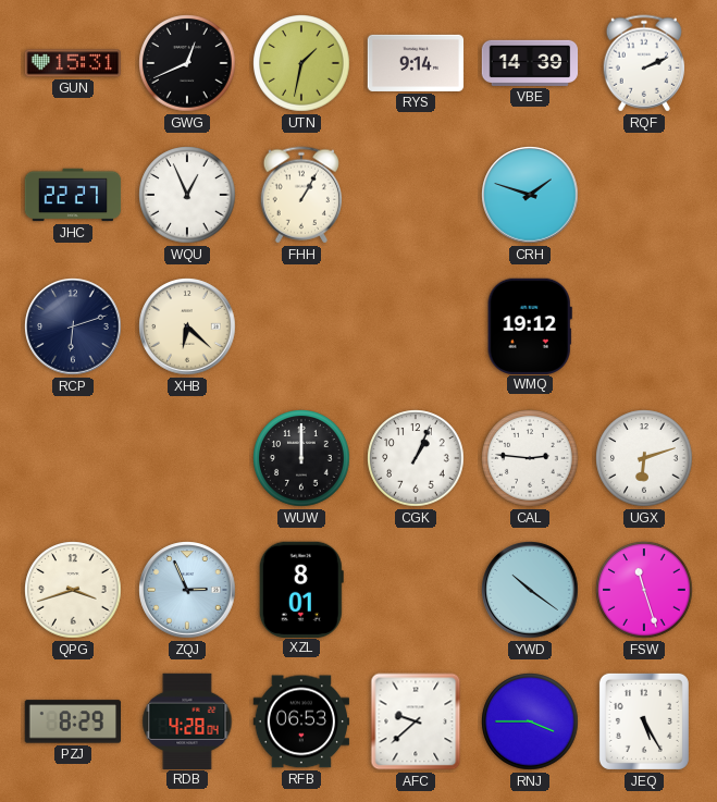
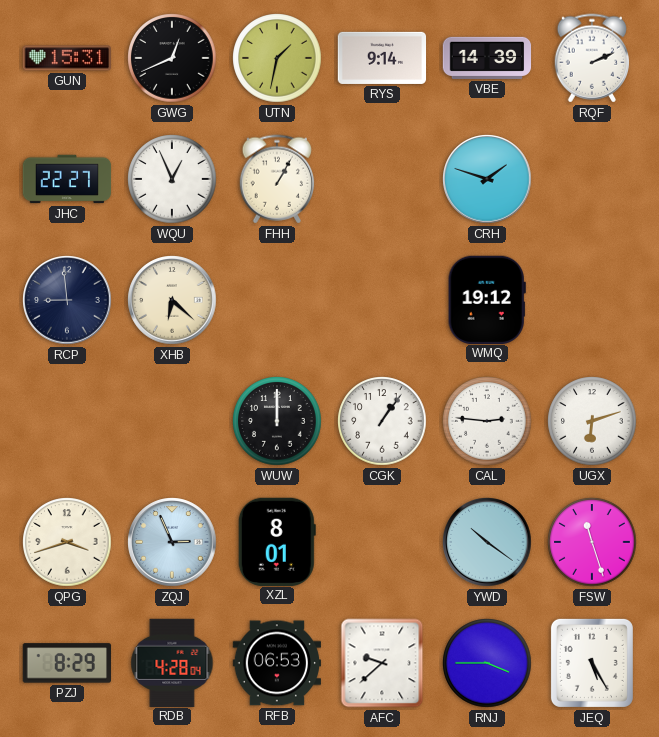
RCP: 6:12 -> 8:59 (67, 300)
CGK: 1:04 -> 1:06 (382, 421)
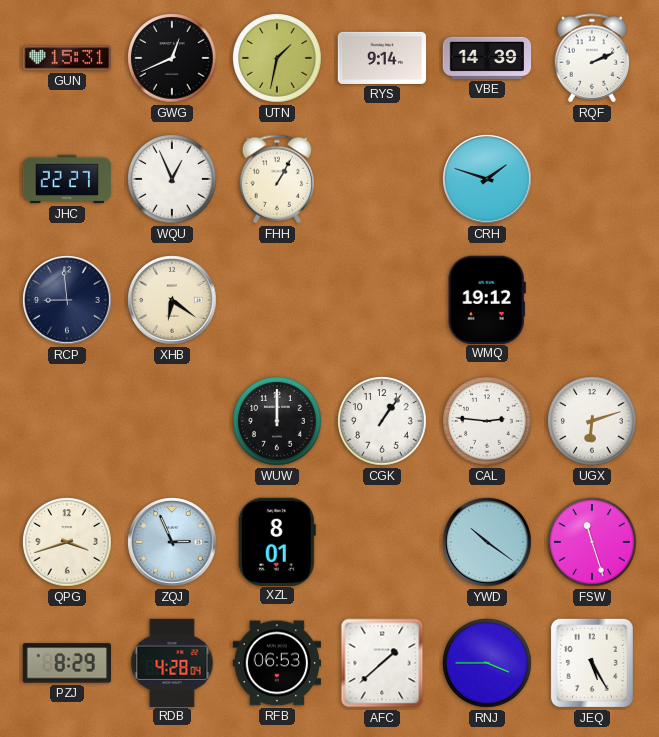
XHB: 6:22 -> 6:21 (172, 300)
AFC: 9:38 -> 1:38 (382, 663)
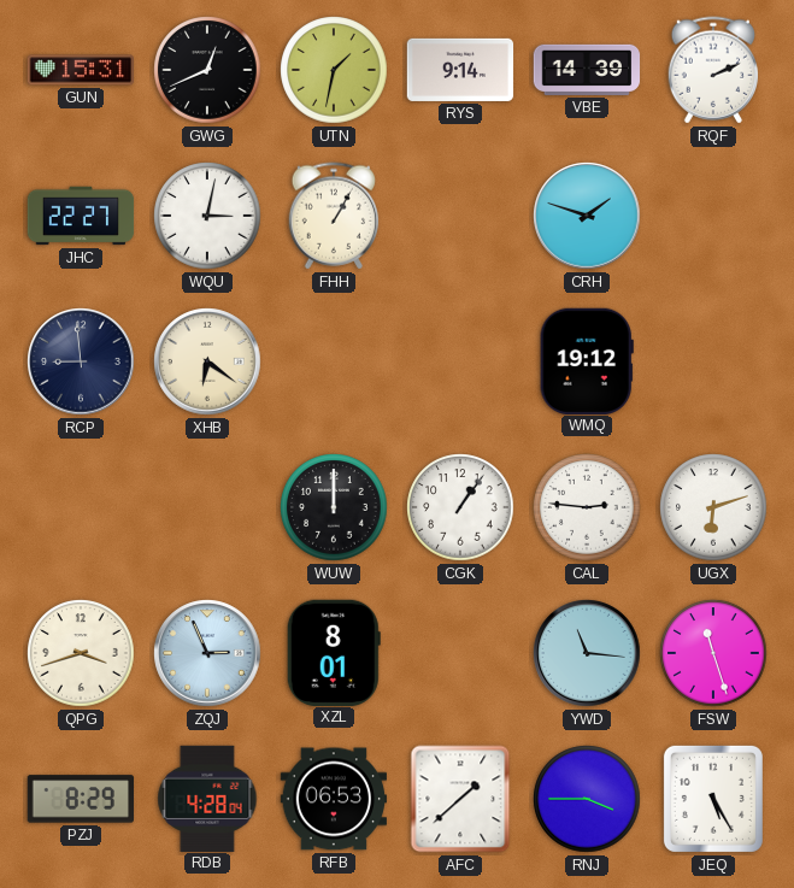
WQU: 12:56 -> 3:02 (207, 216)
YWD: 10:21 -> 11:16 (587, 653)
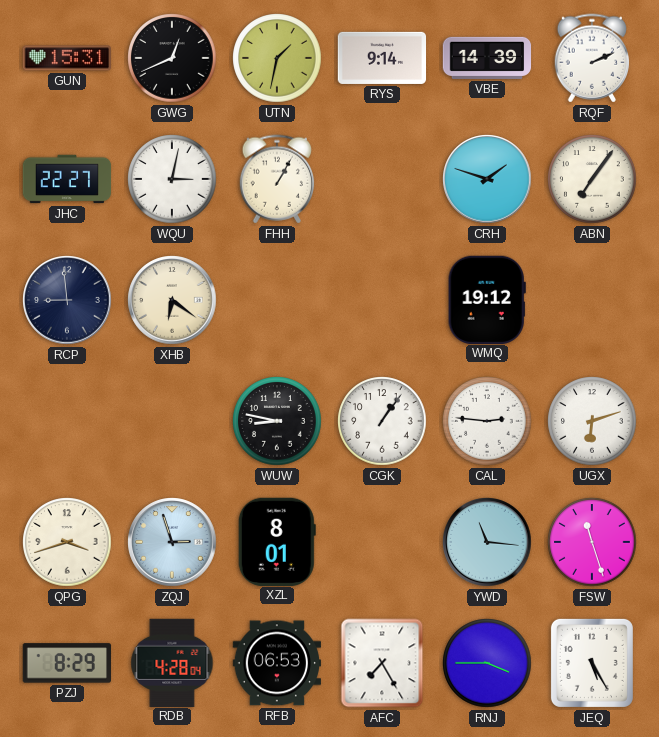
ABN: none -> 7:06 (592, 179)
WUW: 12:00 -> 8:47 (277, 421)
ZQJ: 2:56 -> 2:57 (172, 542)
AFC: 1:38 -> 7:25 (382, 663)
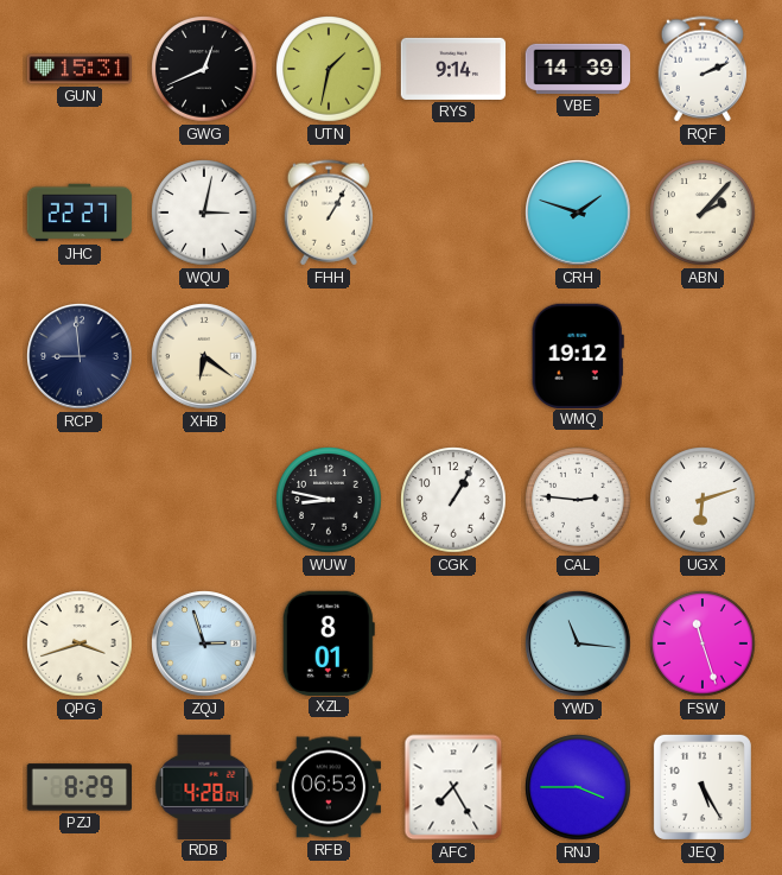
ABN: 7:06 -> 2:07 (702, 213)
CGK: 1:06 -> 1:05 (453, 500)
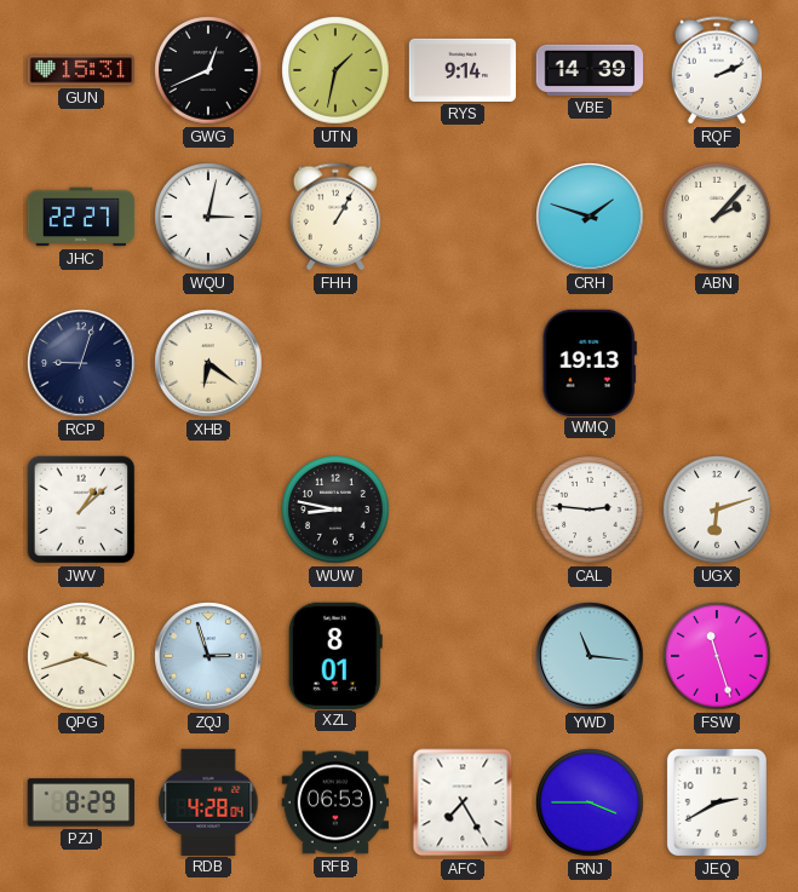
RCP: 8:59 -> 9:03 (81, 363)
WMQ: 19:12 -> 19:13 (590, 362)
JWV: none -> 1:08 (81, 510)
CGK: 1:05 -> none (453, 500)
JEQ: 5:25 -> 2:40 (717, 802)
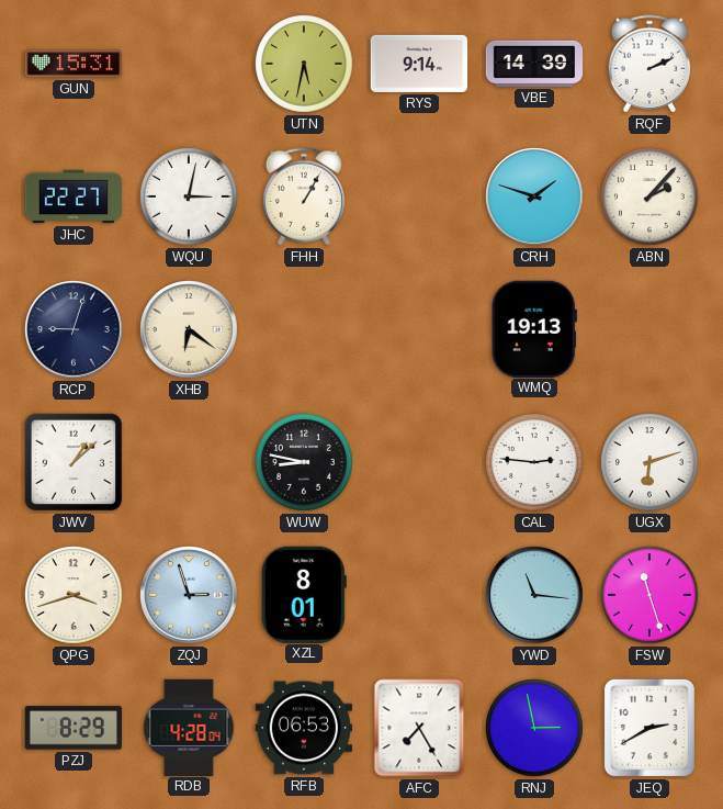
GWG: 12:41 -> none (208, 70)
UTN: 1:32 -> 5:32 (304, 64)
RNJ: 3:45 -> 2:58 (534, 728)
